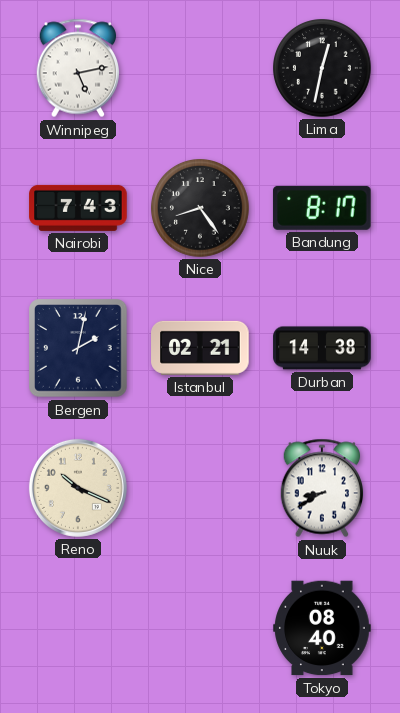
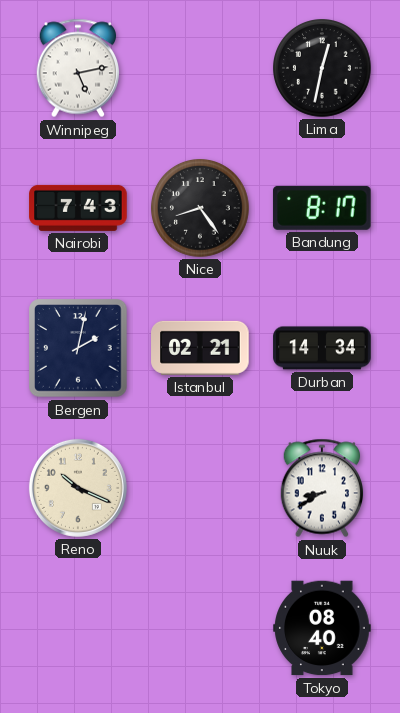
Durban: 14:38 -> 14:34 (322, 348)
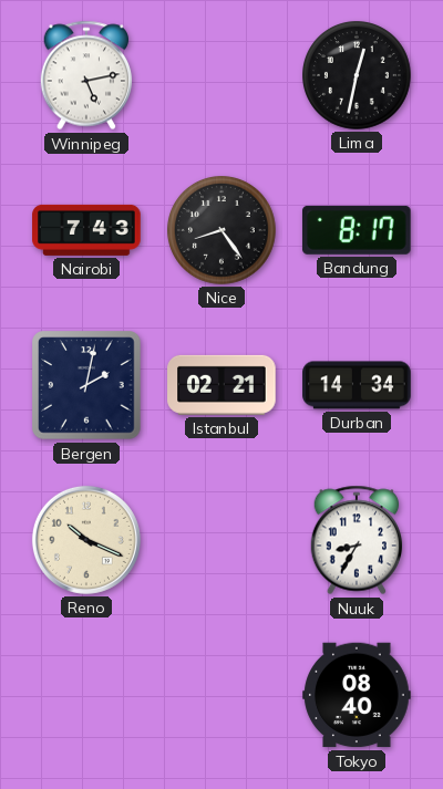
Nuuk: 8:40 -> 8:35 (357, 540)
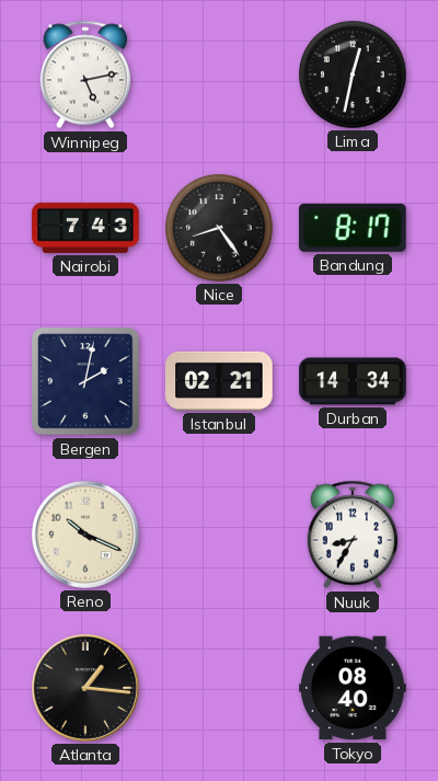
Atlanta: none -> 1:16 (85, 688)
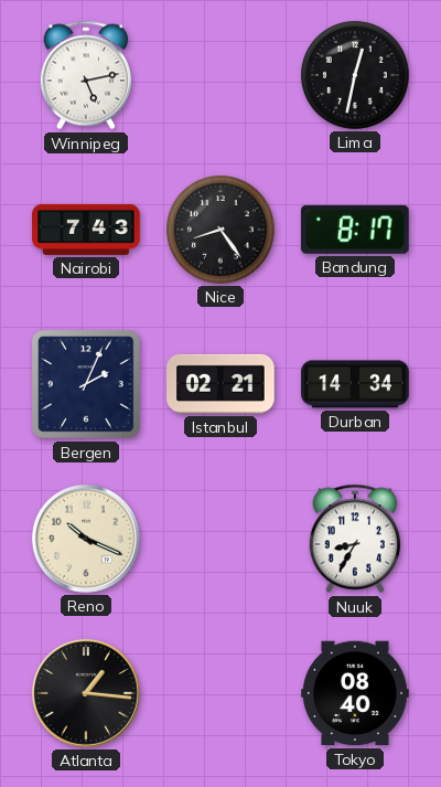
Bergen: 2:02 -> 2:04 (86, 384)
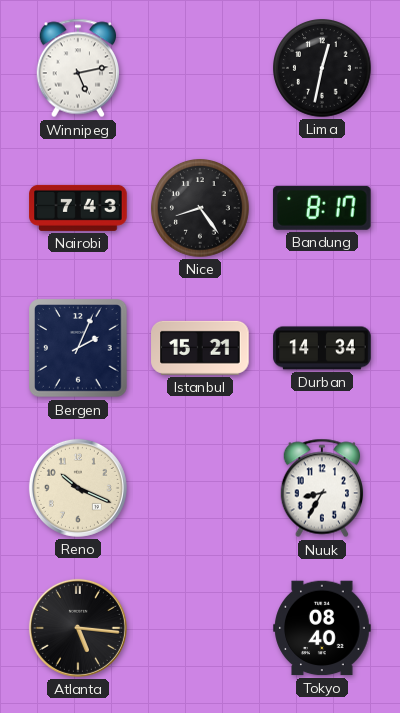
Istanbul: 02:21 -> 15:21 (200, 348)
Atlanta: 1:16 -> 5:16 (78, 628)
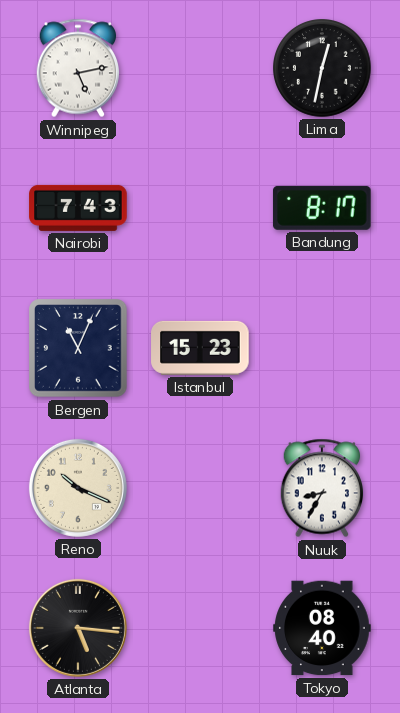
Nice: 8:24 -> none (201, 209)
Bergen: 2:04 -> 11:04 (78, 348)
Istanbul: 15:21 -> 15:23 (200, 348)
Durban: 14:34 -> none (322, 348)
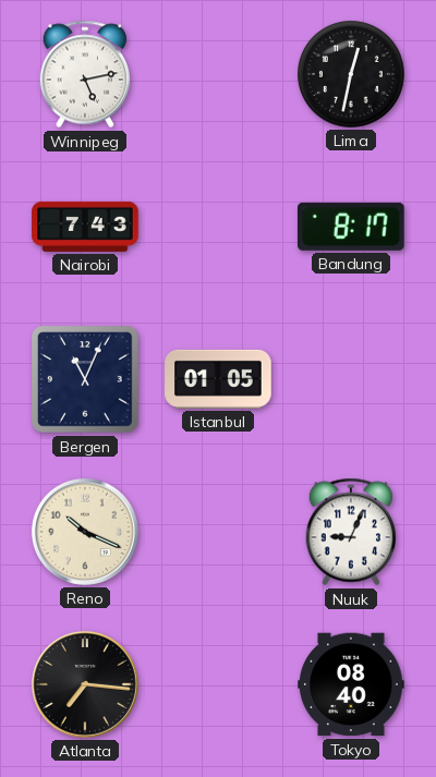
Istanbul: 15:23 -> 01:05 (218, 379)
Nuuk: 8:35 -> 9:04 (351, 532)
Atlanta: 5:16 -> 7:16 (85, 684)
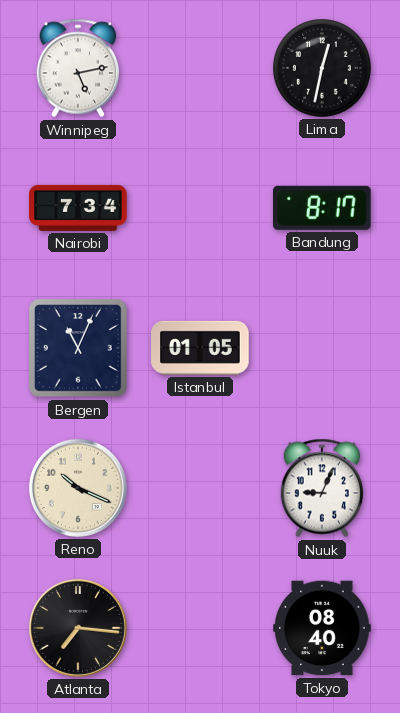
Nairobi: 7:43 -> 7:34 (78, 208)
